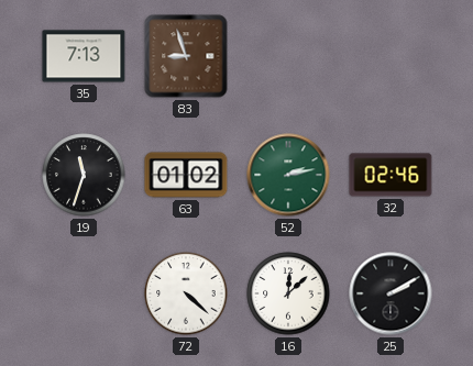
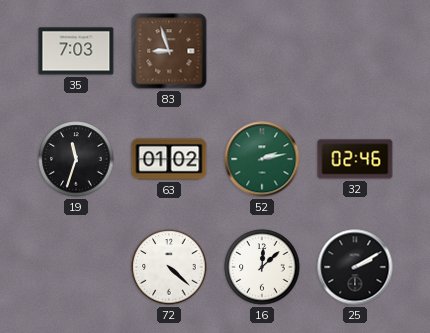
35: 7:13 -> 7:03 (76, 51)
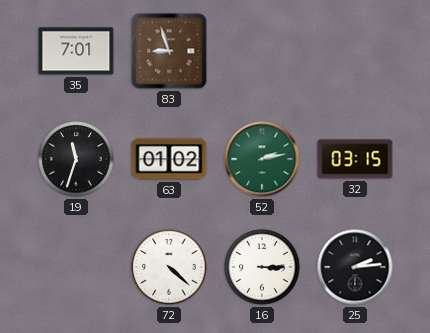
35: 7:03 -> 7:01 (76, 51)
32: 02:46 -> 03:15 (355, 159)
16: 12:08 -> 3:15 (262, 267)
25: 2:10 -> 2:14 (355, 267)
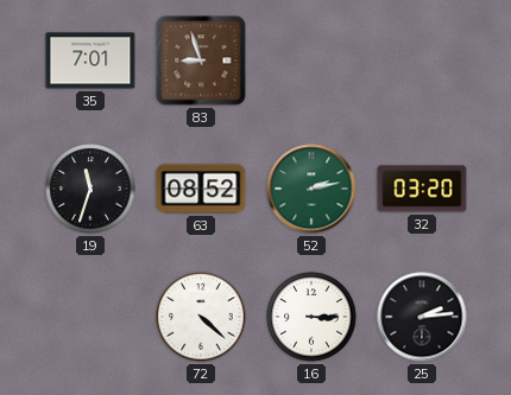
63: 01:02 -> 08:52 (201, 189)
32: 03:15 -> 03:20 (422, 189)
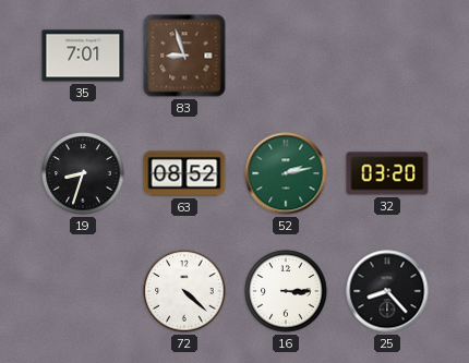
19: 11:33 -> 8:33 (83, 173)
25: 2:14 -> 8:23 (387, 291)
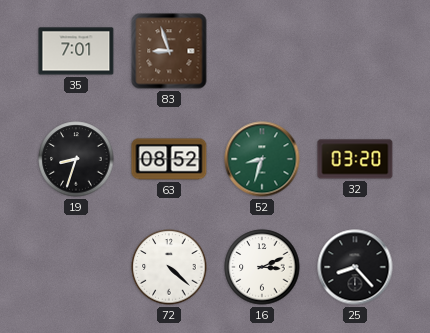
52: 2:13 -> 8:33 (262, 159)
16: 3:15 -> 3:11 (262, 267)
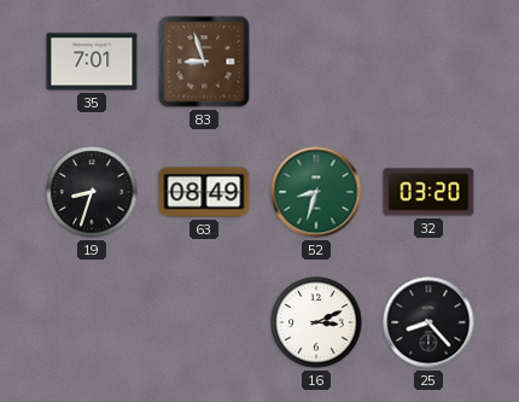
63: 08:52 -> 08:49 (204, 192)
72: 4:22 -> none (169, 267)
